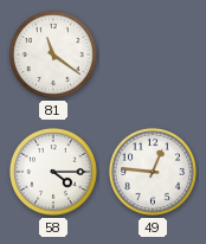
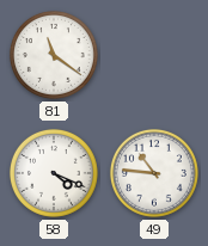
58: 4:15 -> 4:19 (54, 173)
49: 12:46 -> 10:46 (154, 173)
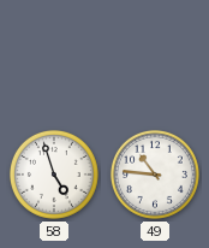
81: 11:21 -> none (54, 55)
58: 4:19 -> 4:57 (54, 175)
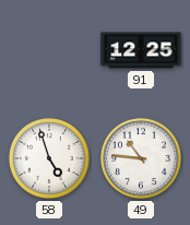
91: none -> 12:25 (141, 50)
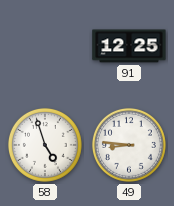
49: 10:46 -> 8:46 (129, 145)
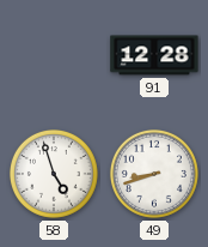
91: 12:25 -> 12:28 (154, 55)
49: 8:46 -> 8:42 (154, 174)
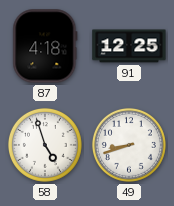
87: none -> 4:18 (45, 46)
91: 12:28 -> 12:25 (129, 46)
